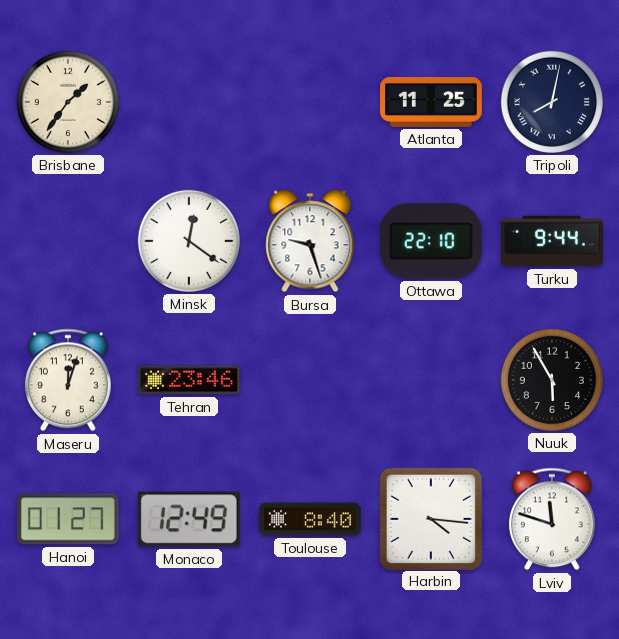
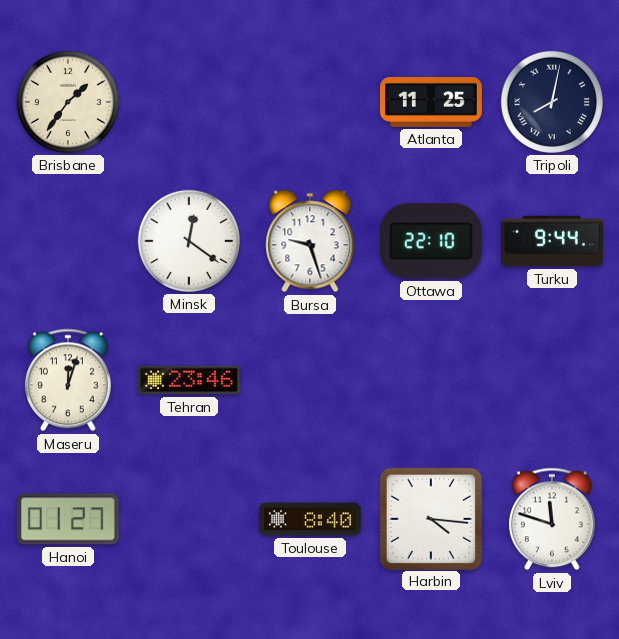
Nuuk: 5:55 -> none (552, 380)
Monaco: 12:49 -> none (189, 519)
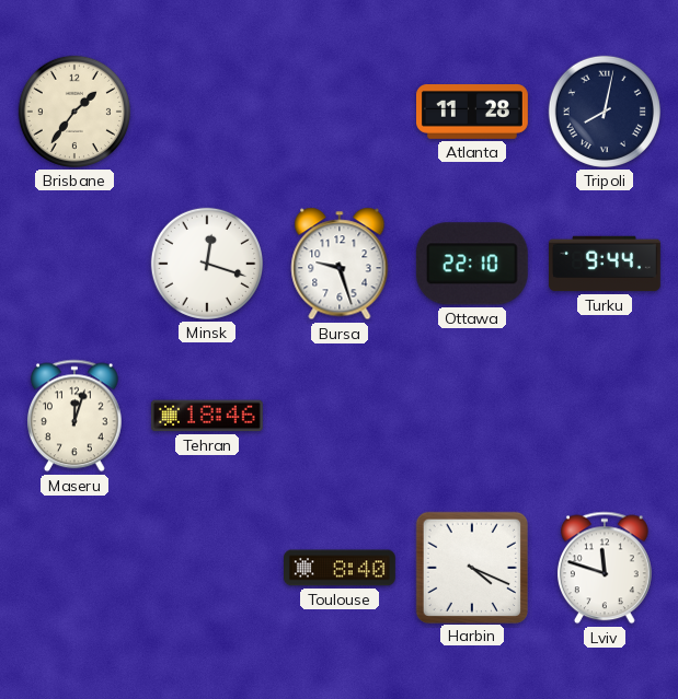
Atlanta: 11:25 -> 11:28 (473, 113)
Minsk: 12:21 -> 12:18 (207, 264)
Tehran: 23:46 -> 18:46 (207, 416)
Hanoi: 01:27 -> none (68, 519)
Harbin: 4:16 -> 4:19 (471, 567)
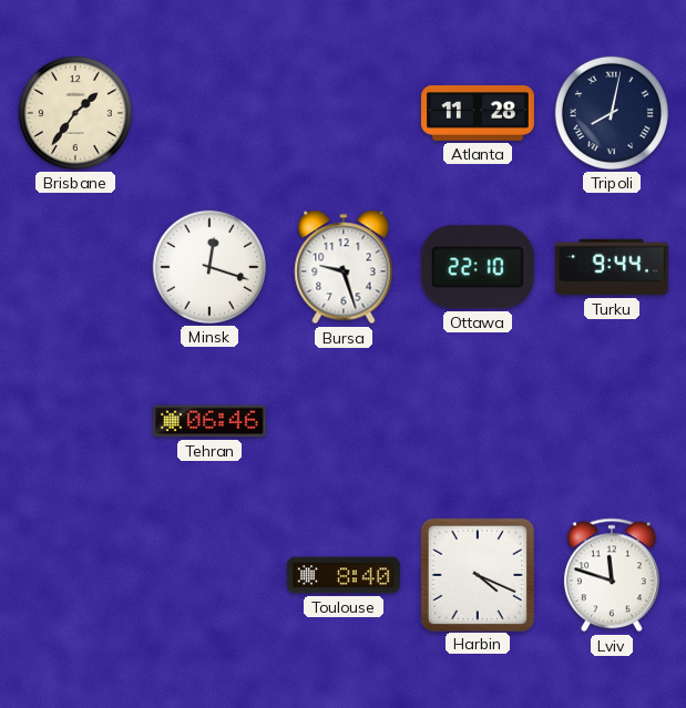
Maseru: 12:03 -> none (74, 416)
Tehran: 18:46 -> 06:46 (209, 421)
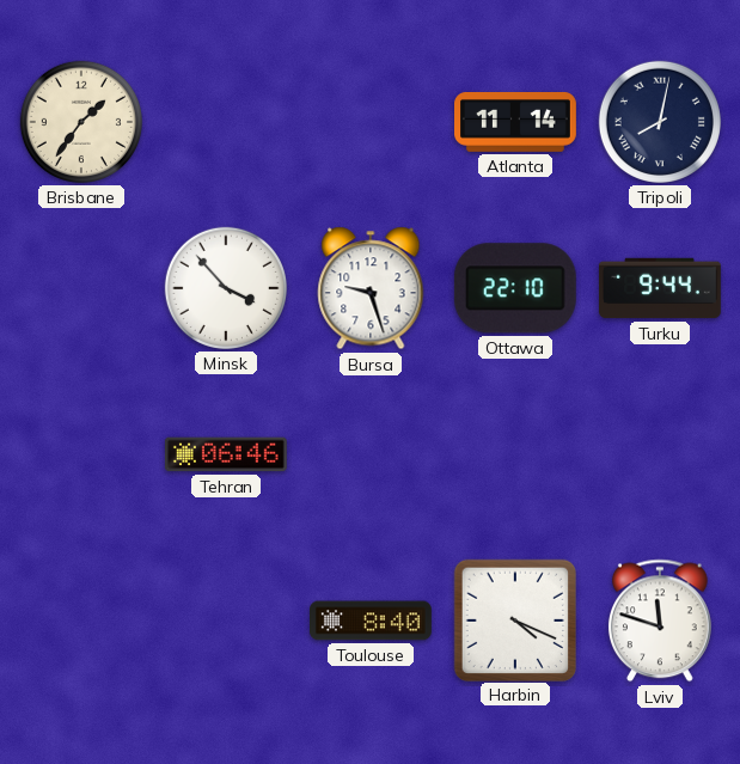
Atlanta: 11:28 -> 11:14 (516, 123)
Minsk: 12:18 -> 3:53 (226, 288)
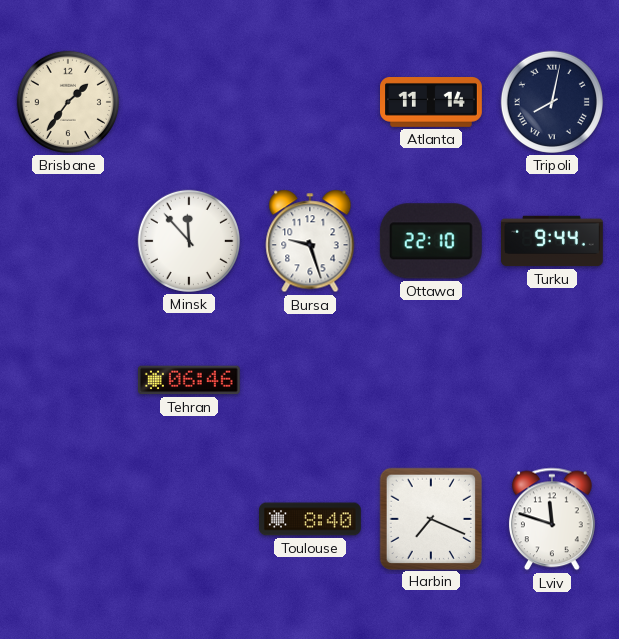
Minsk: 3:53 -> 11:53 (189, 241)
Harbin: 4:19 -> 7:19 (430, 518)
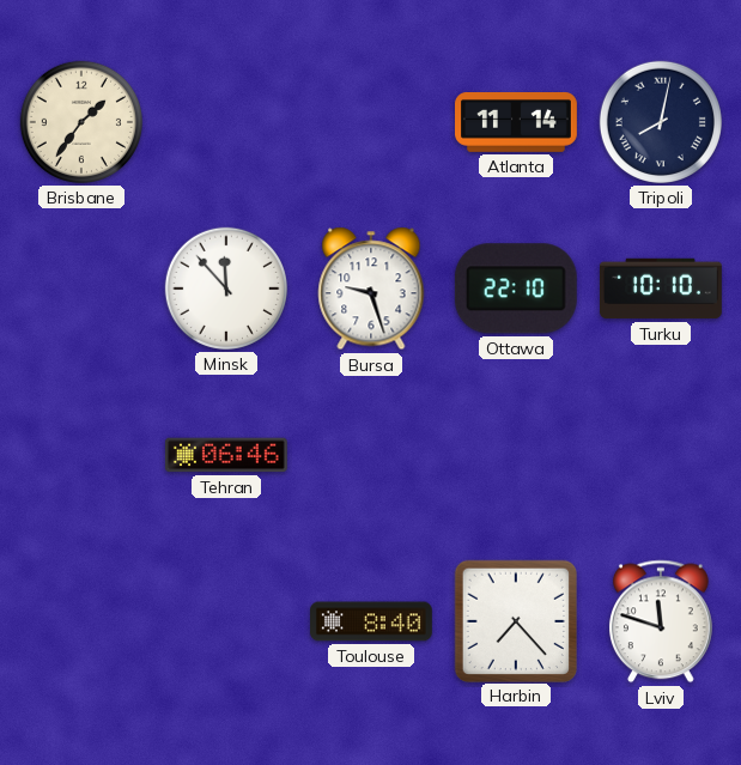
Turku: 9:44 -> 10:10 (662, 289)
Harbin: 7:19 -> 7:23 (515, 620)
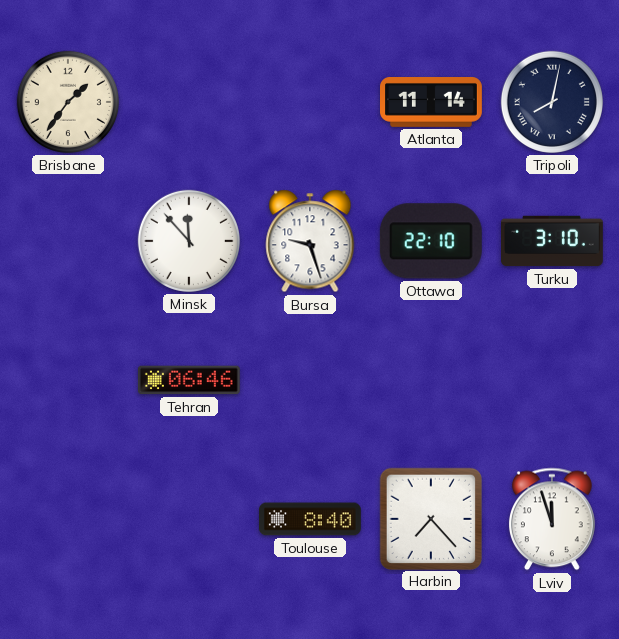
Turku: 10:10 -> 3:10 (553, 241)
Lviv: 11:48 -> 11:57 (552, 519)
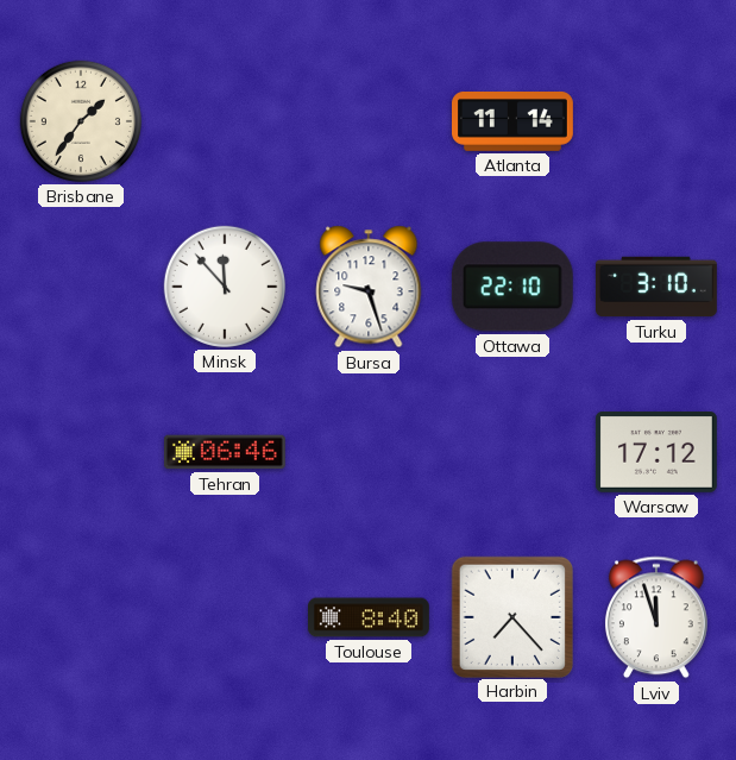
Tripoli: 8:02 -> none (552, 102)
Warsaw: none -> 17:12 (656, 452)
